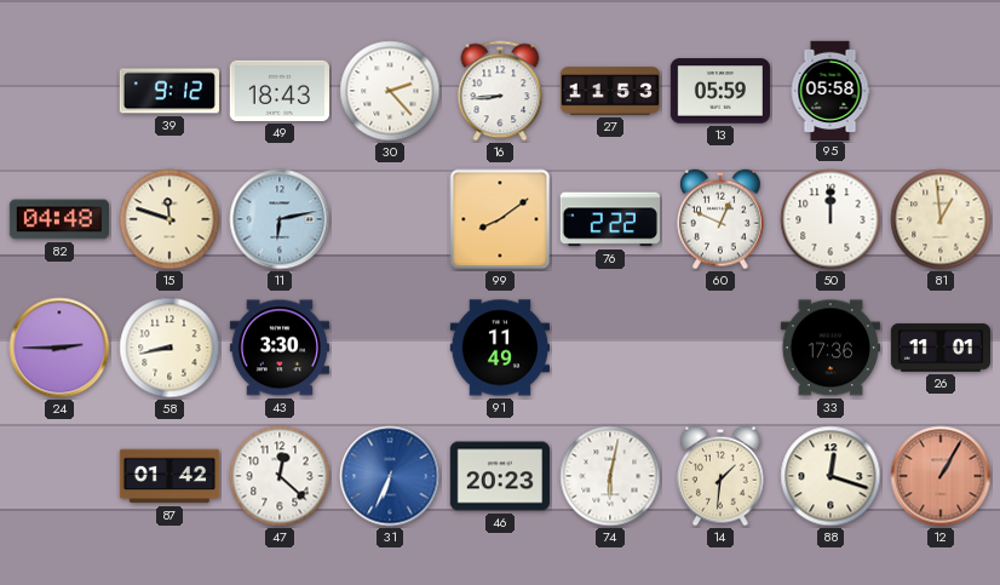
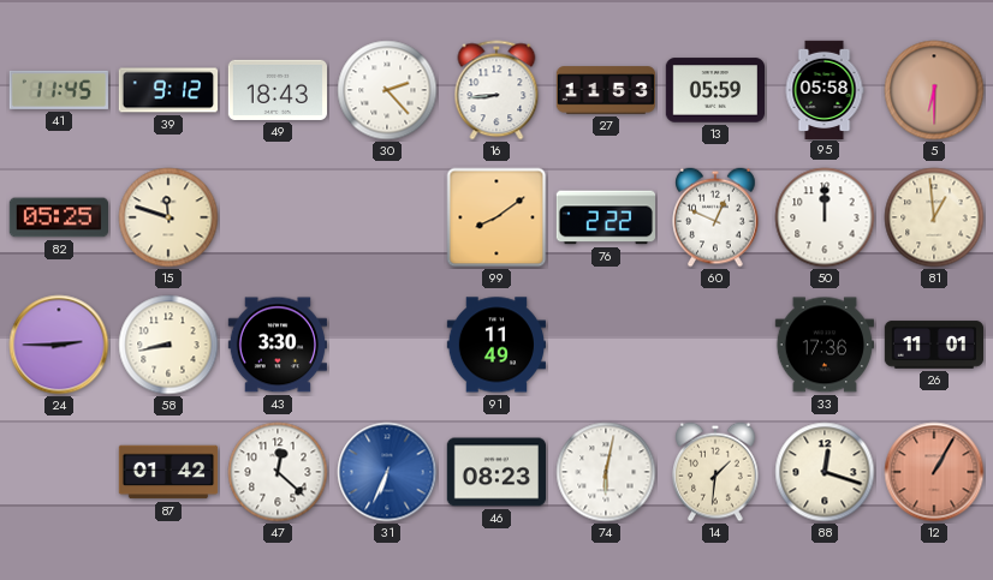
41: none -> 11:45 (59, 90)
5: none -> 6:30 (934, 90)
82: 04:48 -> 05:25 (58, 217)
11: 6:13 -> none (280, 219)
46: 20:23 -> 08:23 (495, 472)
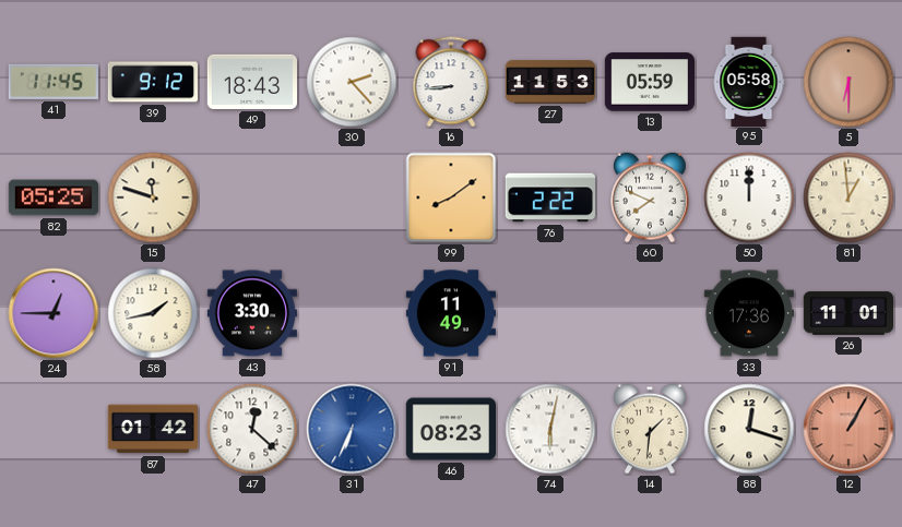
60: 12:49 -> 7:49 (650, 197)
24: 2:45 -> 12:45 (54, 313)
58: 8:43 -> 1:43 (153, 313)
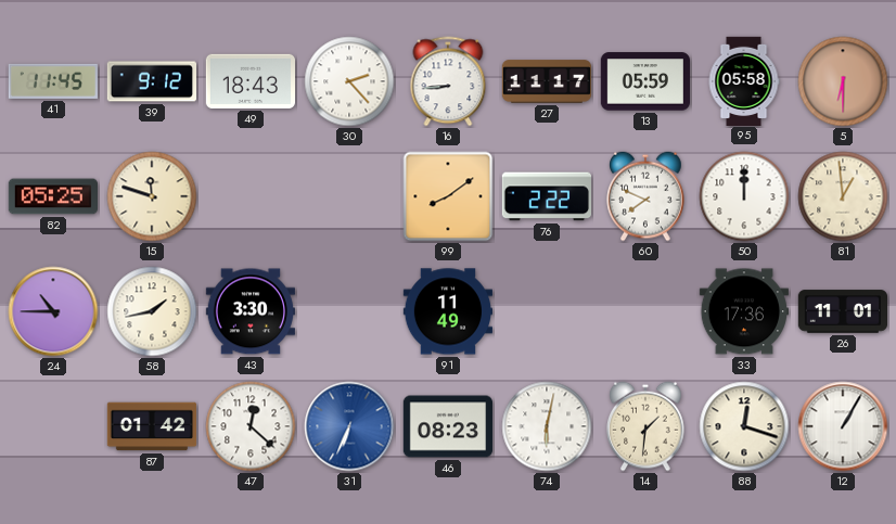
27: 11:53 -> 11:17 (547, 81)
24: 12:45 -> 10:45 (53, 311)
12 dial: salmon -> white (843, 426)
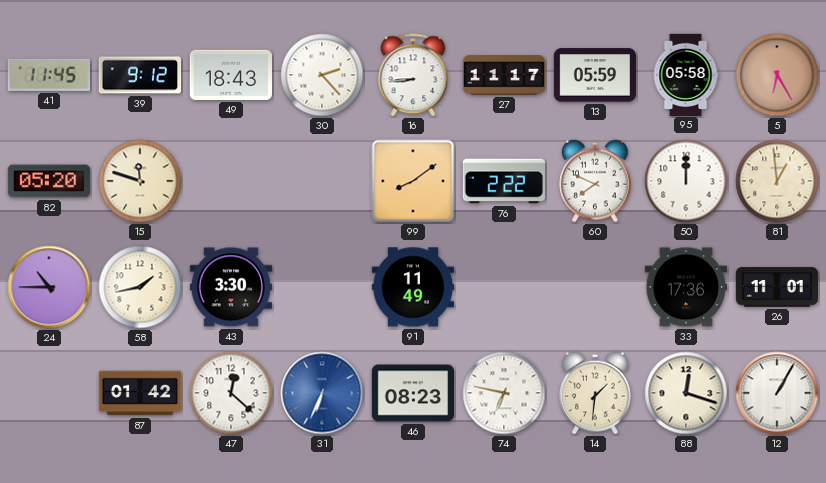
5: 6:30 -> 6:25 (777, 75)
82: 05:25 -> 05:20 (48, 181)
74: 6:02 -> 6:47 (504, 393)
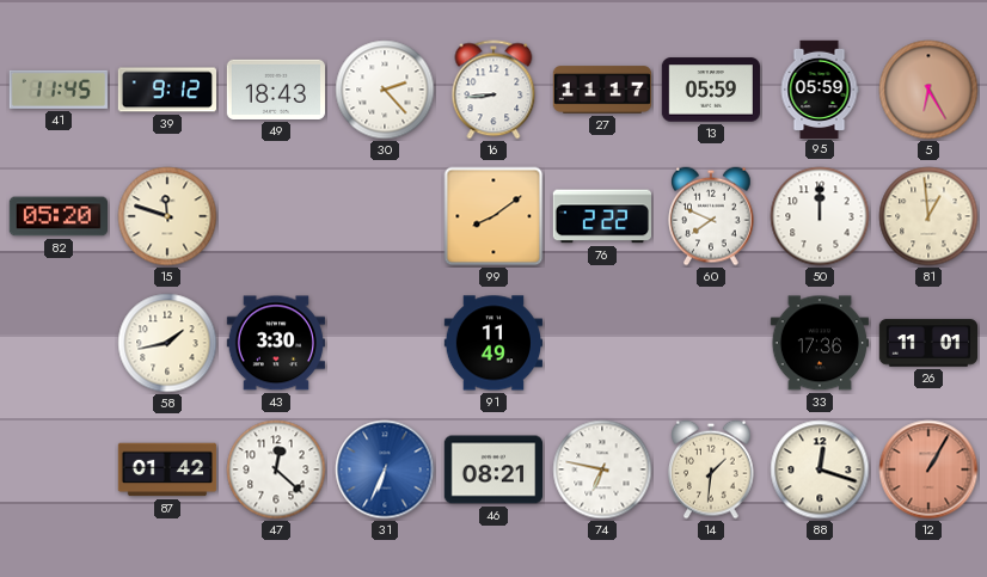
95: 05:58 -> 05:59 (820, 88)
24: 10:45 -> none (49, 287)
46: 08:23 -> 08:21 (492, 469)
12 dial: white -> salmon (928, 469)
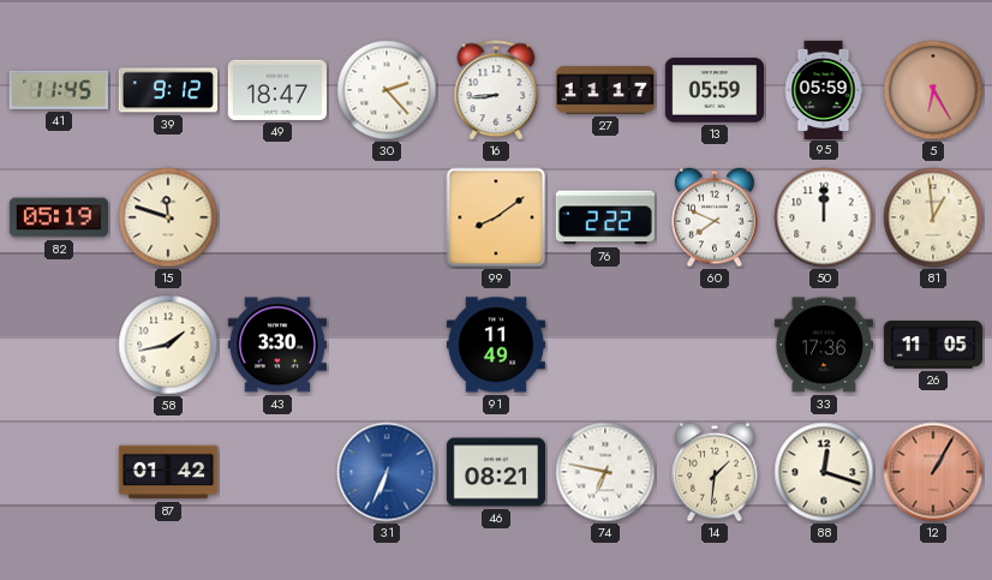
49: 18:43 -> 18:47 (276, 90)
82: 05:20 -> 05:19 (58, 217)
26: 11:01 -> 11:05 (932, 345)
47: 12:22 -> none (276, 469)
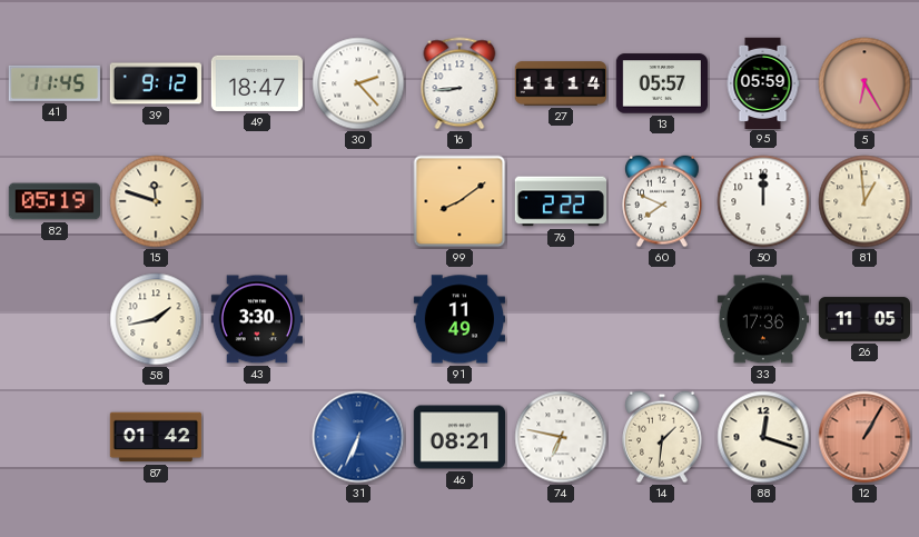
27: 11:17 -> 11:14 (561, 83)
13: 05:59 -> 05:57 (661, 83)
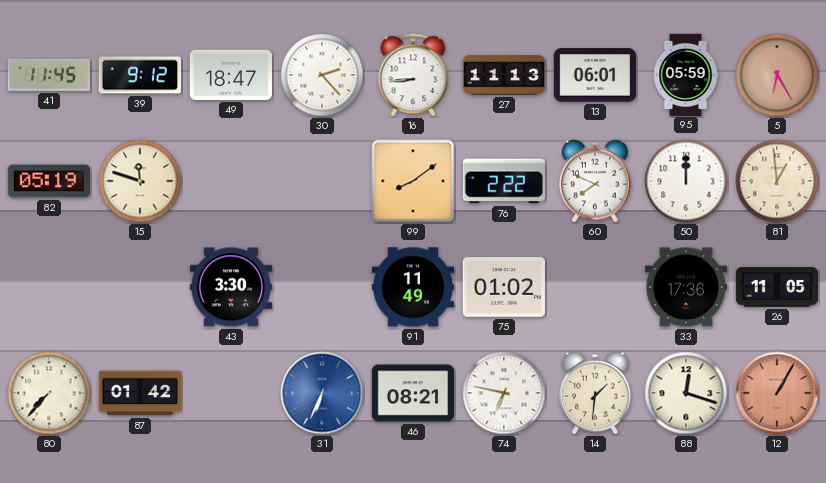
27: 11:14 -> 11:13 (504, 75)
13: 05:57 -> 06:01 (594, 75)
58: 1:43 -> none (156, 319)
75: none -> 01:02 (503, 288)
80: none -> 7:37 (49, 393)
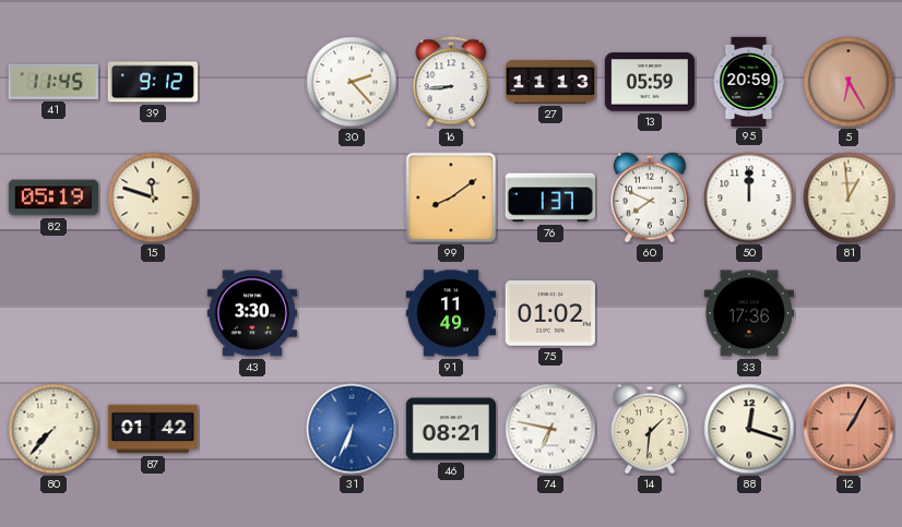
49: 18:47 -> none (230, 75)
13: 06:01 -> 05:59 (649, 82)
95: 05:59 -> 20:59 (749, 81)
76: 2:22 -> 1:37 (549, 197)
26: 11:05 -> none (776, 287)
